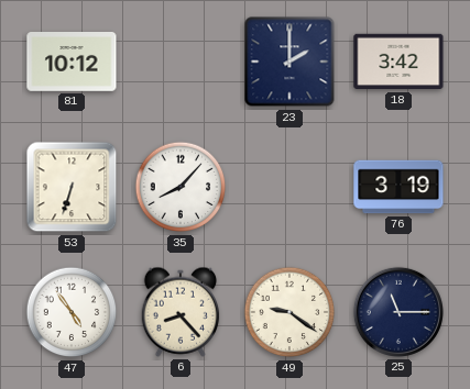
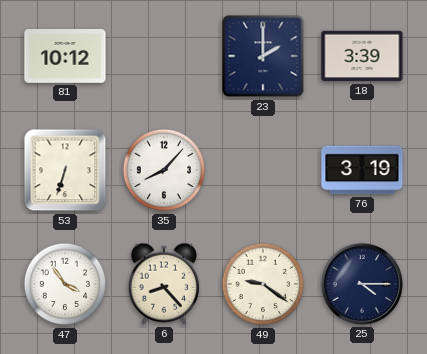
18: 3:42 -> 3:39 (362, 56)
47: 4:54 -> 3:54 (65, 284)
25: 11:15 -> 4:15 (362, 284)
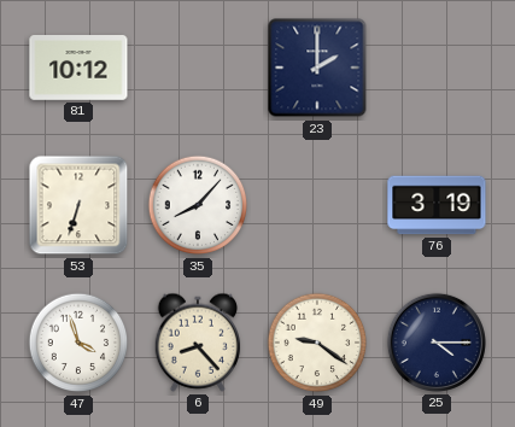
18: 3:39 -> none (362, 56)
47: 3:54 -> 3:57 (78, 343)
